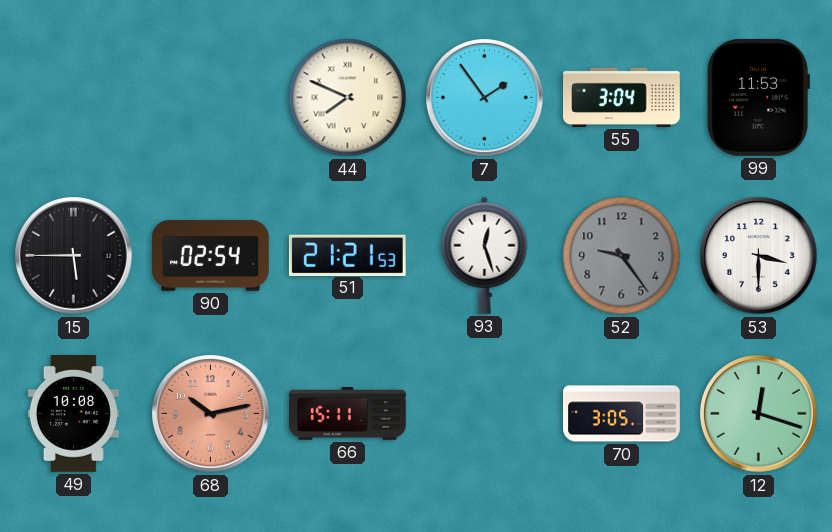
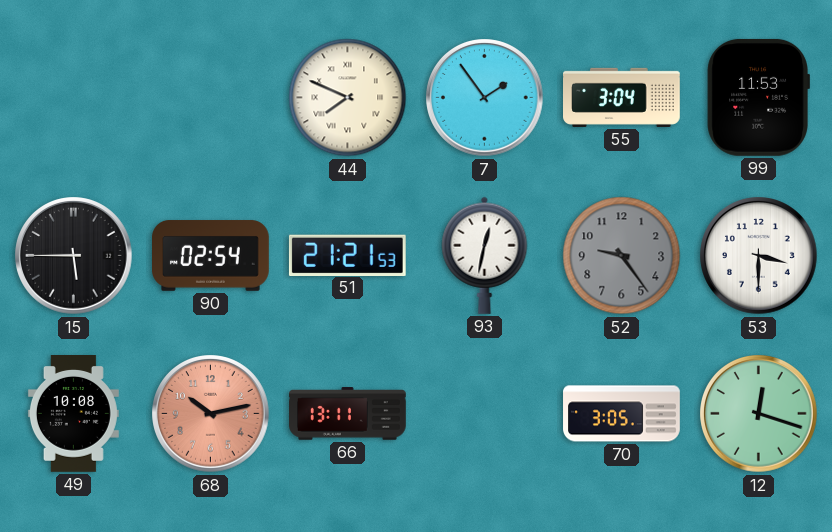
93: 12:27 -> 12:32 (485, 255)
66: 15:11 -> 13:11 (348, 414)
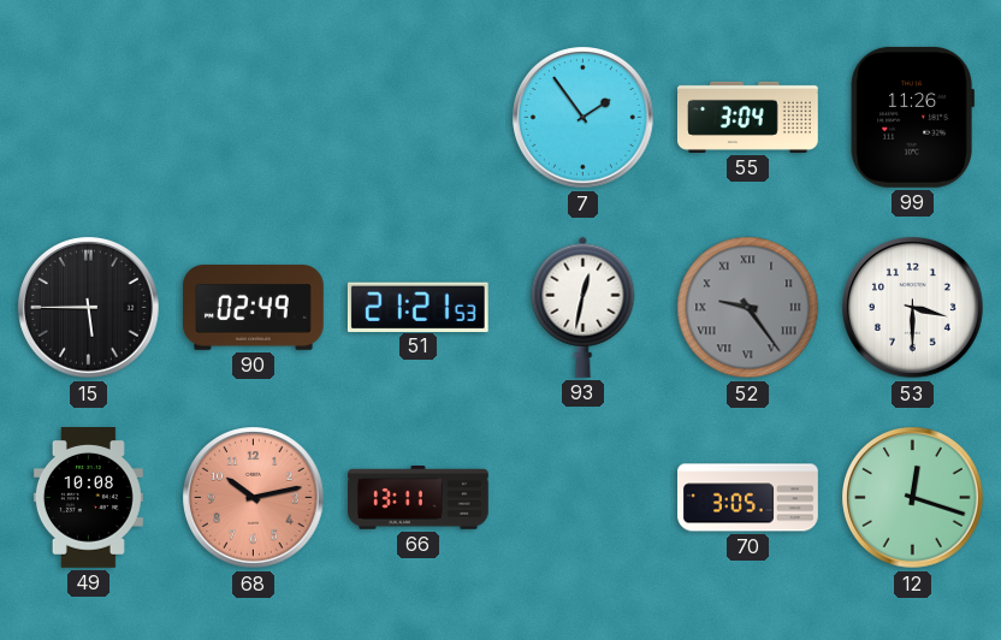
44: 7:49 -> none (348, 98)
99: 11:53 -> 11:26 (912, 117)
90: 02:54 -> 02:49 (254, 308)
52 numerals: Arabic -> Roman (748, 308)
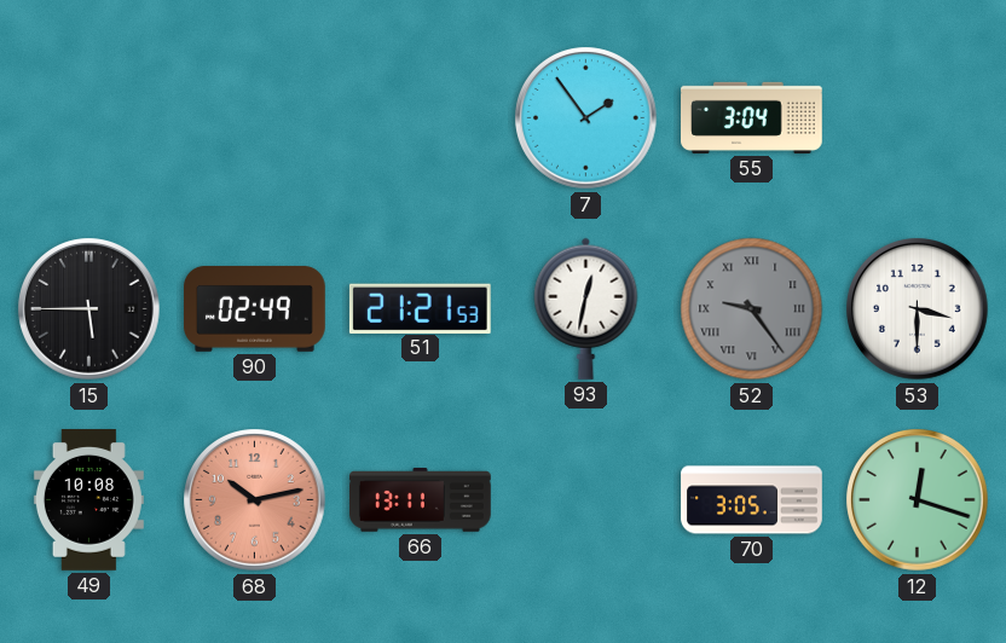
99: 11:26 -> none (912, 117)
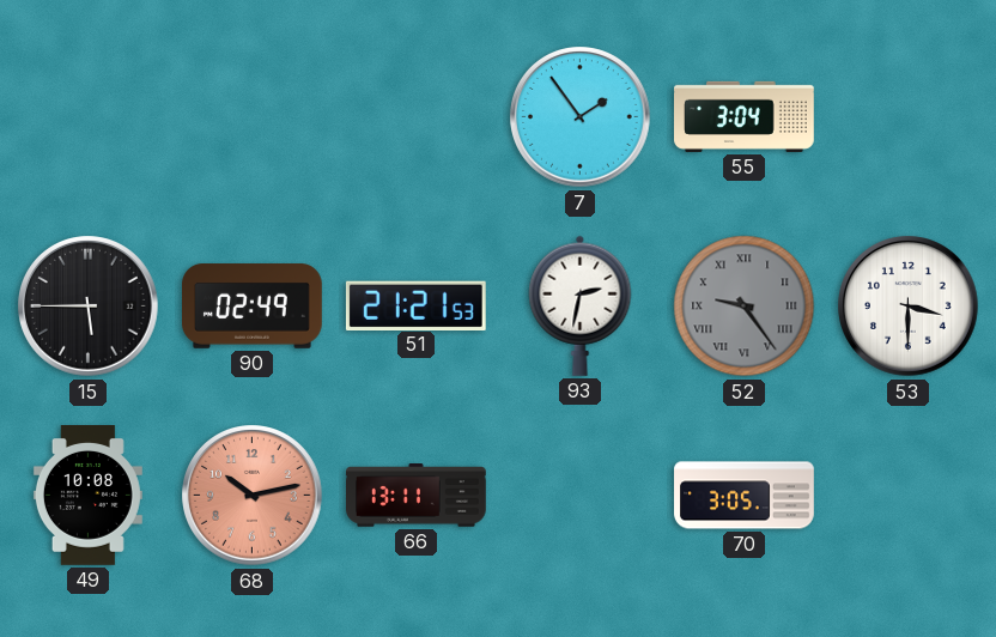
93: 12:32 -> 2:32 (581, 305)
12: 12:18 -> none (918, 500)
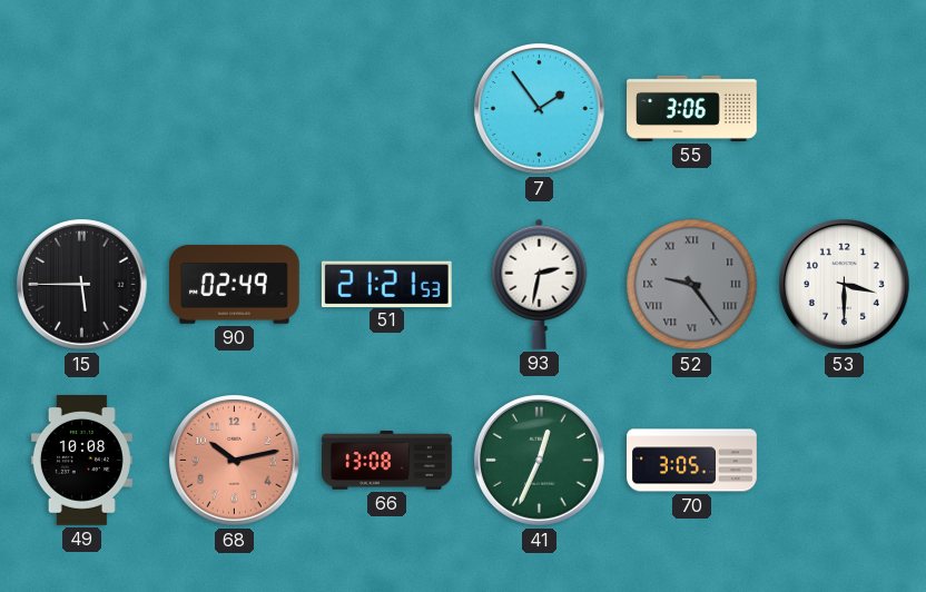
55: 3:04 -> 3:06 (692, 108)
66: 13:11 -> 13:08 (387, 461)
41: none -> 12:34 (540, 461)
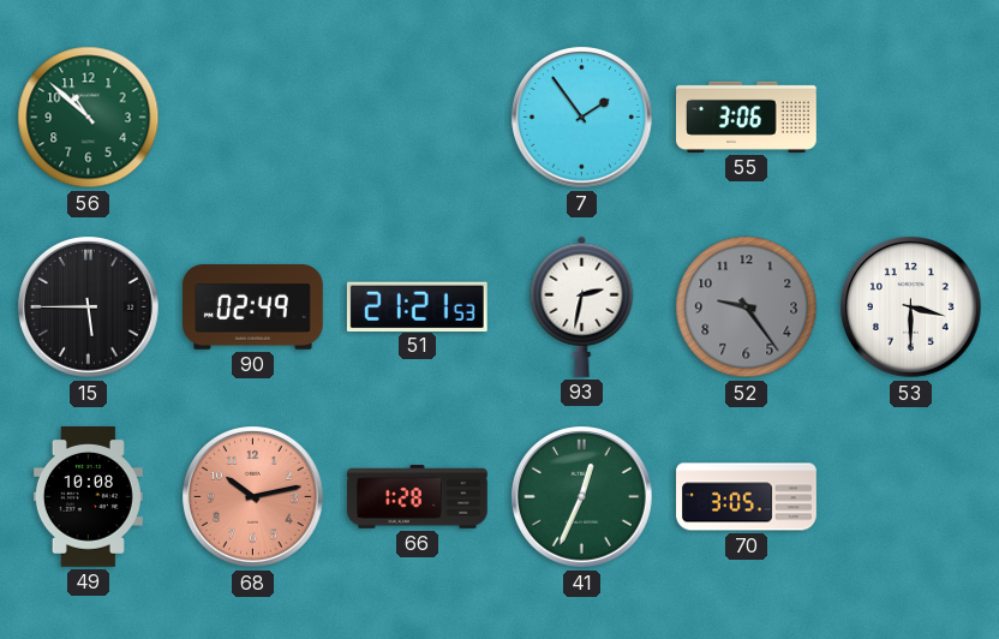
56: none -> 10:52 (89, 118)
52 numerals: Roman -> Arabic (747, 307)
66: 13:08 -> 1:28 (418, 497)
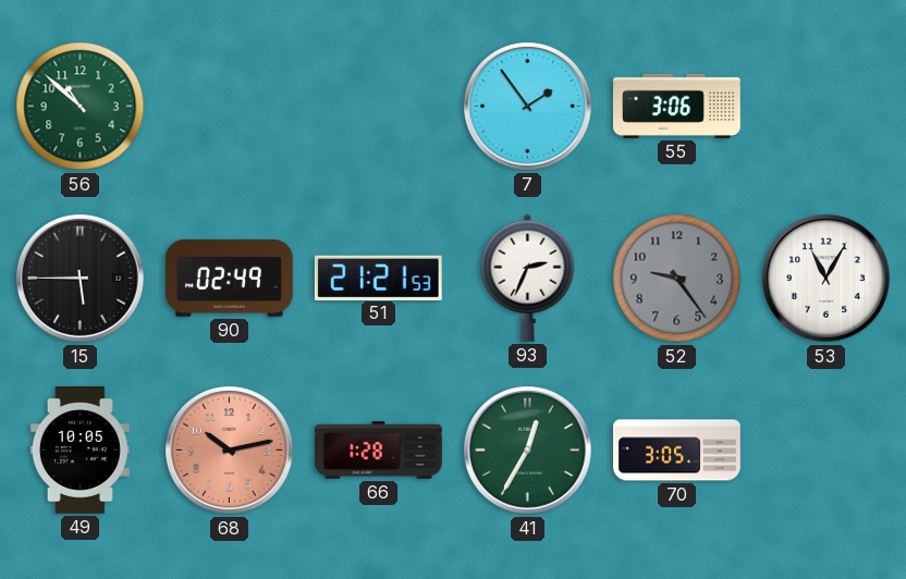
93: 2:32 -> 2:34 (528, 278)
53: 3:30 -> 11:05 (827, 279)
49: 10:08 -> 10:05 (79, 451)
41: 12:34 -> 12:35 (528, 451)
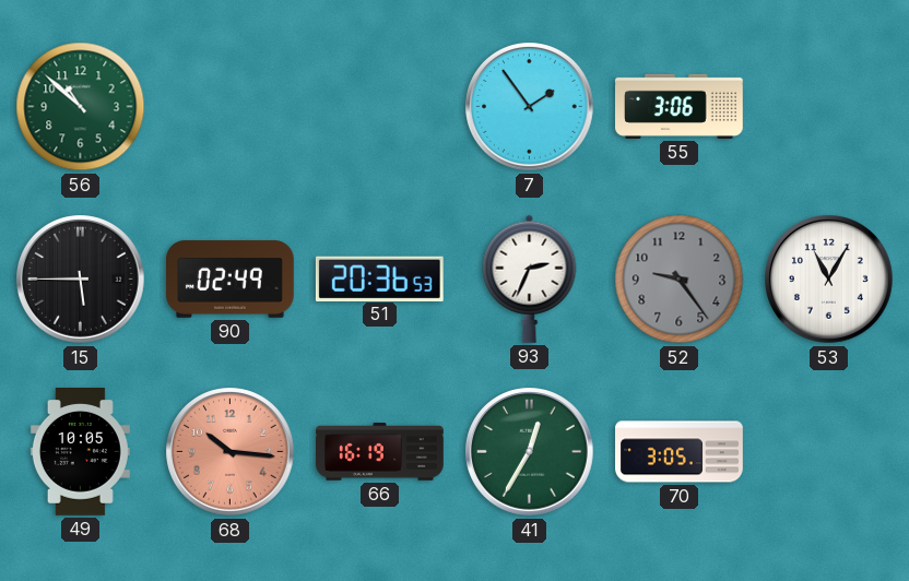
51: 21:21 -> 20:36 (379, 278)
68: 10:13 -> 10:16 (231, 452)
66: 1:28 -> 16:19 (380, 452)
